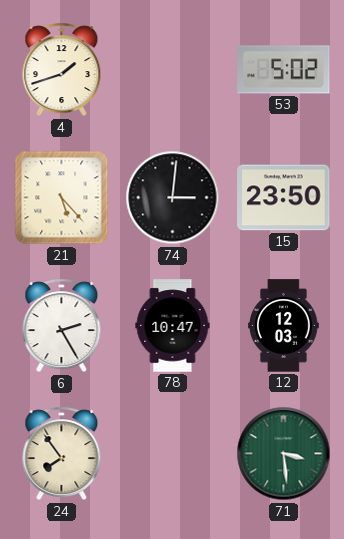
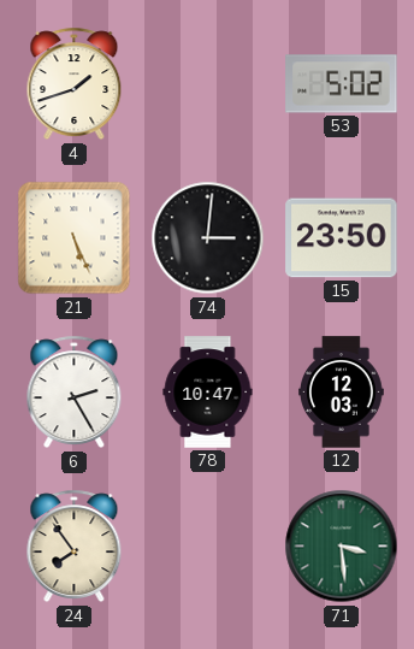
21: 5:23 -> 5:26 (75, 238)
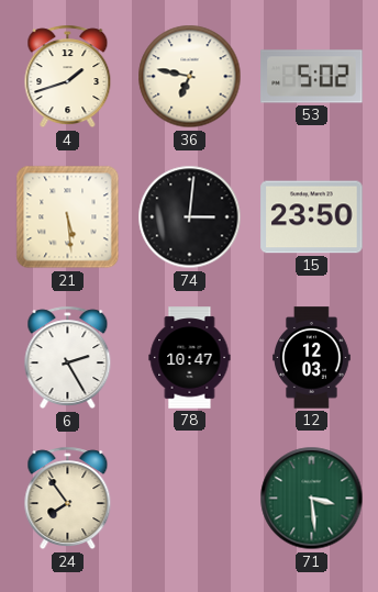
36: none -> 6:47 (190, 77)
21: 5:26 -> 5:29 (68, 217)
